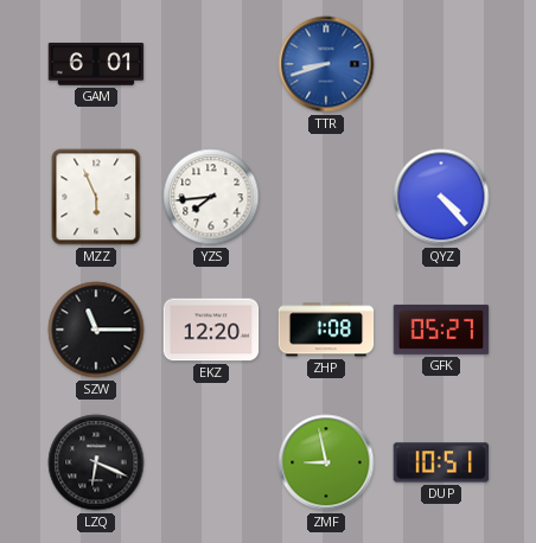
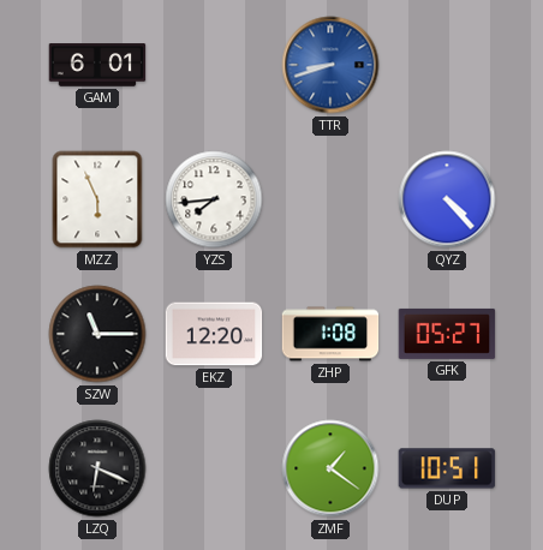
ZMF: 8:58 -> 1:21 (330, 468)
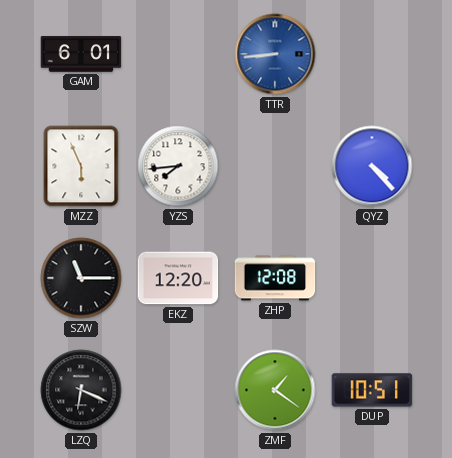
TTR: 8:42 -> 8:44 (275, 54)
ZHP: 1:08 -> 12:08 (275, 278)
GFK: 05:27 -> none (447, 334)
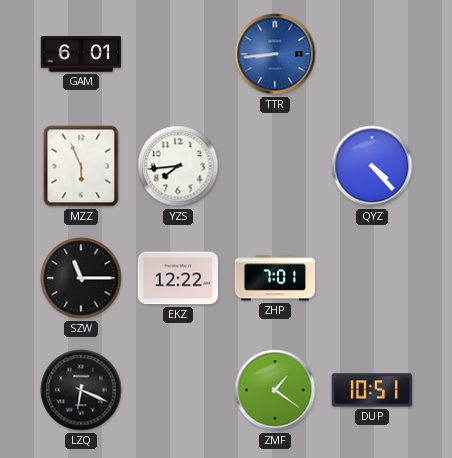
EKZ: 12:20 -> 12:22 (178, 278)
ZHP: 12:08 -> 7:01 (275, 278)
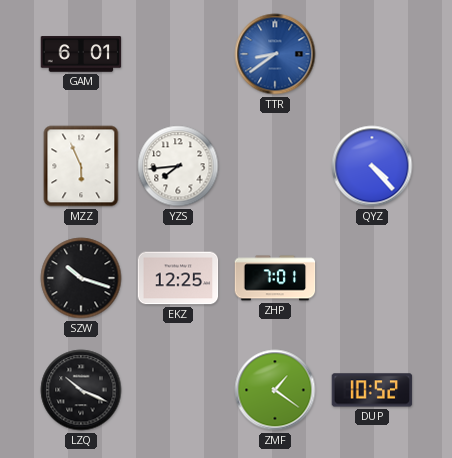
TTR: 8:44 -> 8:39 (275, 54)
SZW: 11:15 -> 10:18 (81, 278)
EKZ: 12:22 -> 12:25 (178, 278)
LZQ: 6:19 -> 10:19 (81, 390)
DUP: 10:51 -> 10:52 (372, 390)
